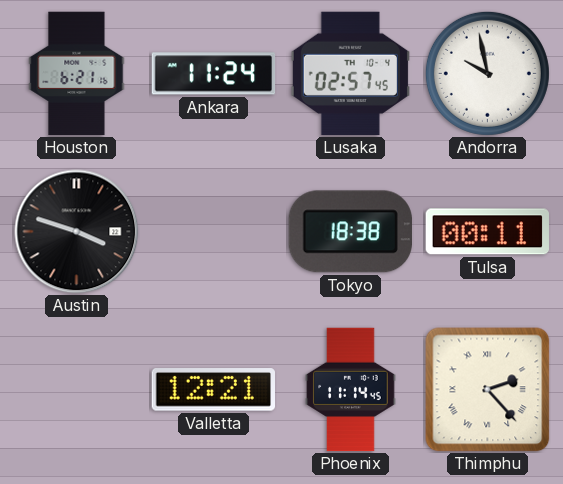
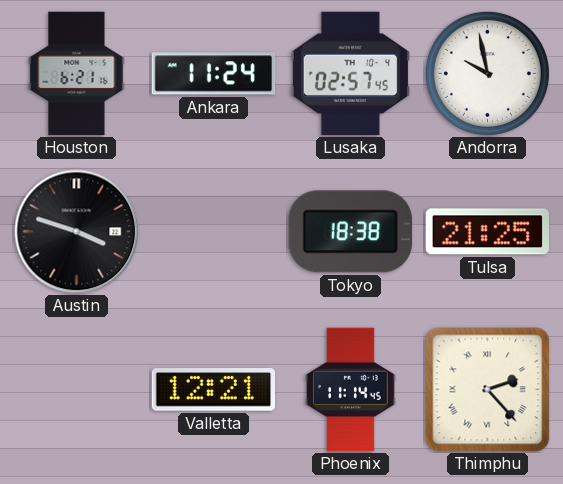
Tulsa: 00:11 -> 21:25 (487, 232)
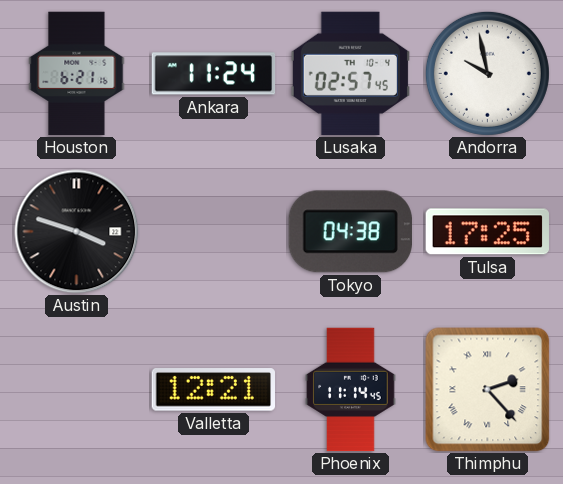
Tokyo: 18:38 -> 04:38 (350, 232)
Tulsa: 21:25 -> 17:25 (487, 232)
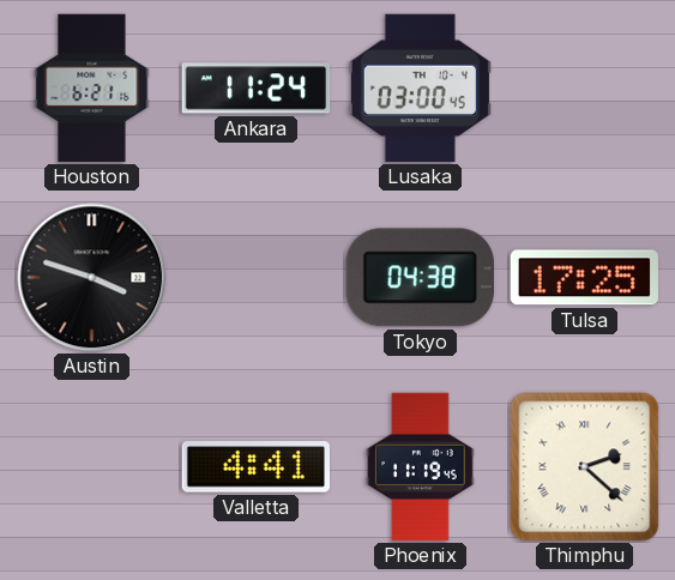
Lusaka: 02:57 -> 03:00 (420, 89)
Andorra: 9:58 -> none (487, 73)
Valletta: 12:21 -> 4:41 (255, 467)
Phoenix: 11:14 -> 11:19 (421, 467)
Thimphu: 2:23 -> 2:22 (585, 467)
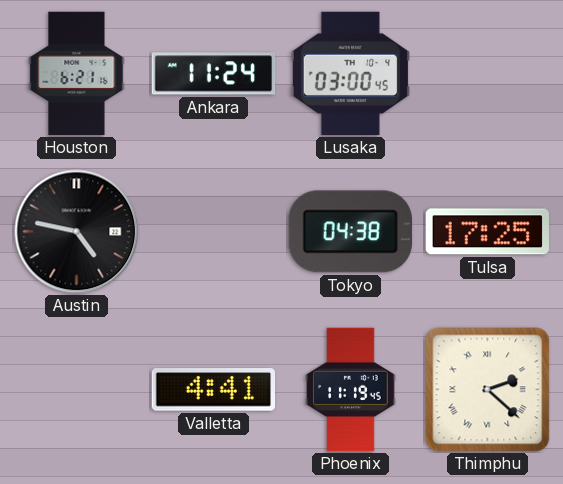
Austin: 3:48 -> 4:47 (77, 232)
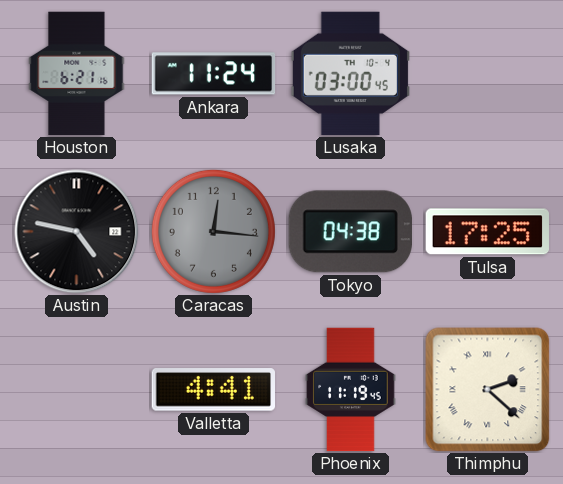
Caracas: none -> 12:16 (213, 231)
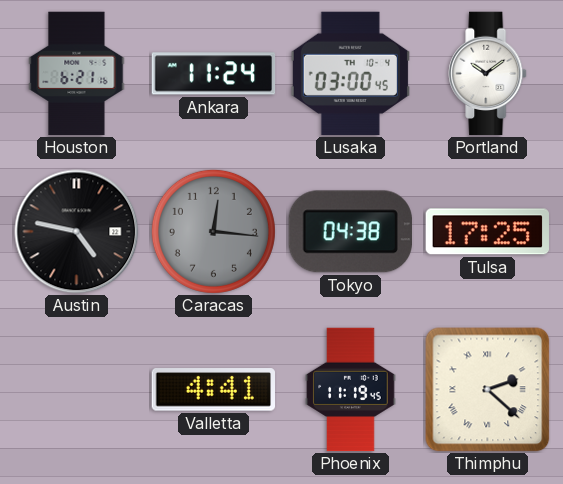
Portland: none -> 10:09 (488, 74)
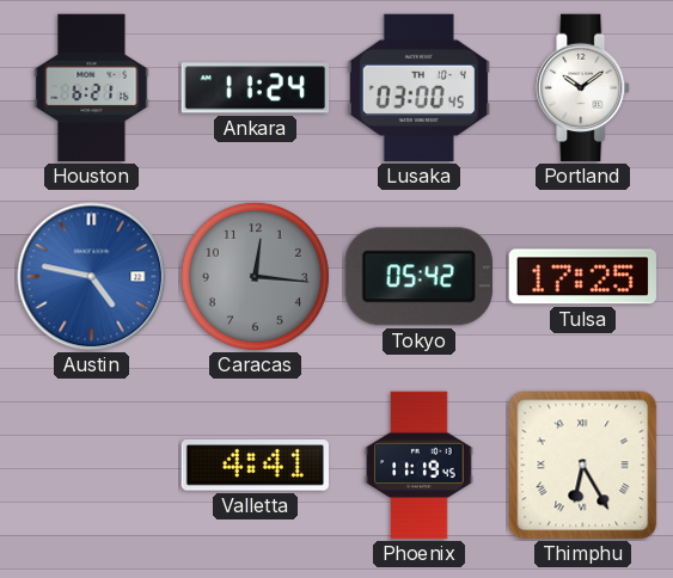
Austin dial: black -> blue (92, 277)
Tokyo: 04:38 -> 05:42 (418, 277)
Thimphu: 2:22 -> 6:25 (583, 466)
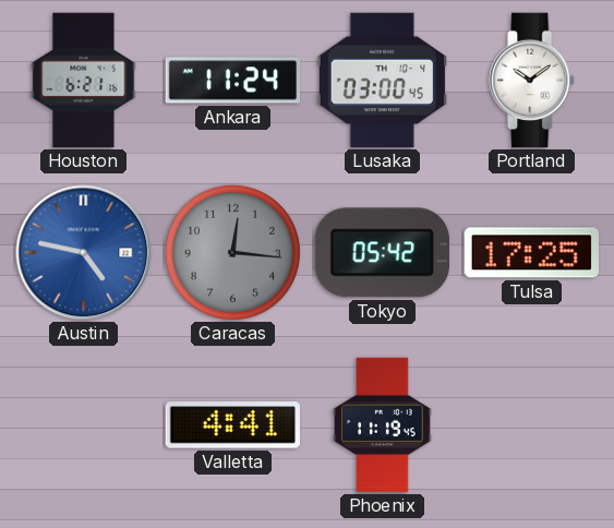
Thimphu: 6:25 -> none (583, 466)
